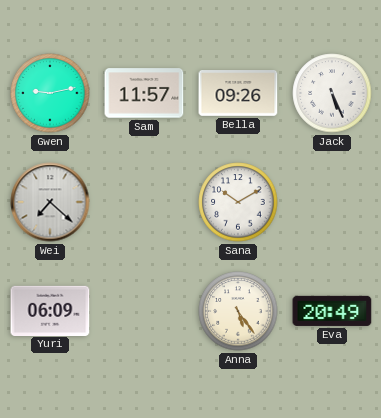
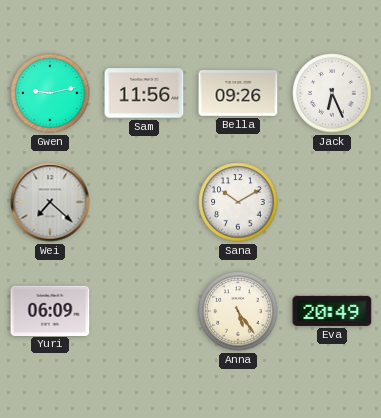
Sam: 11:57 -> 11:56 (144, 93)
Jack: 5:26 -> 6:26 (332, 93)
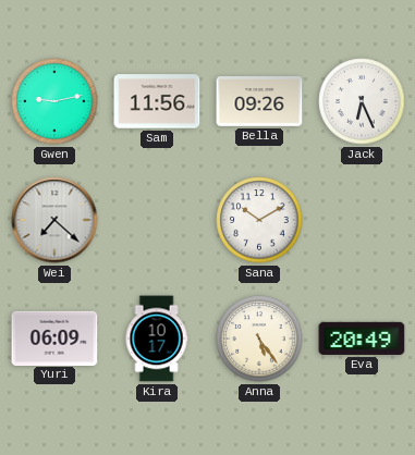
Kira: none -> 10:17 (157, 339)
